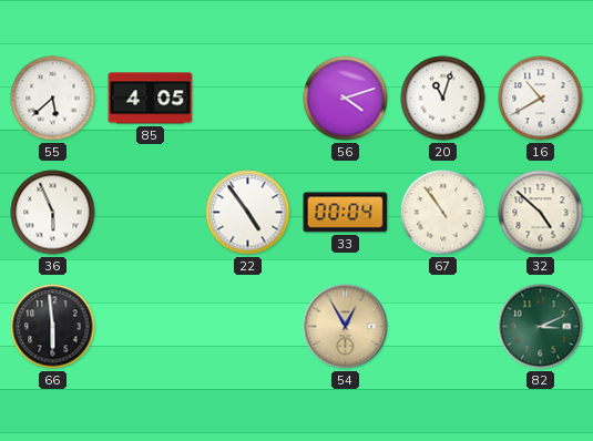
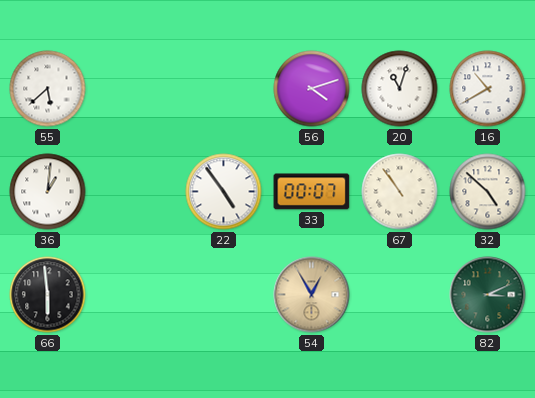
85: 4:05 -> none (151, 99)
36: 5:56 -> 1:01 (48, 192)
33: 00:04 -> 00:07 (312, 192)
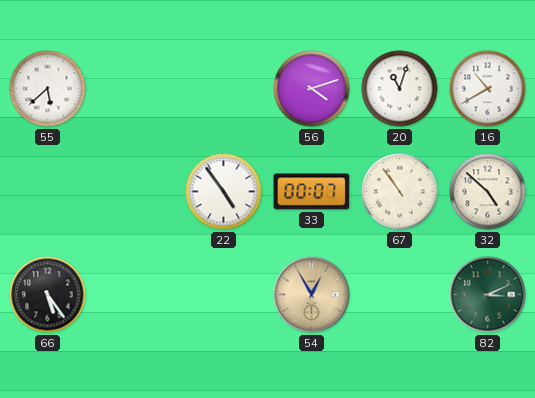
36: 1:01 -> none (48, 192)
66: 5:59 -> 5:24 (48, 295)
